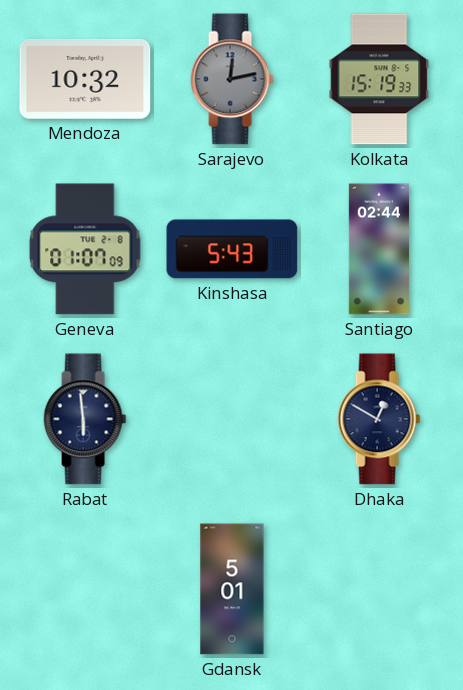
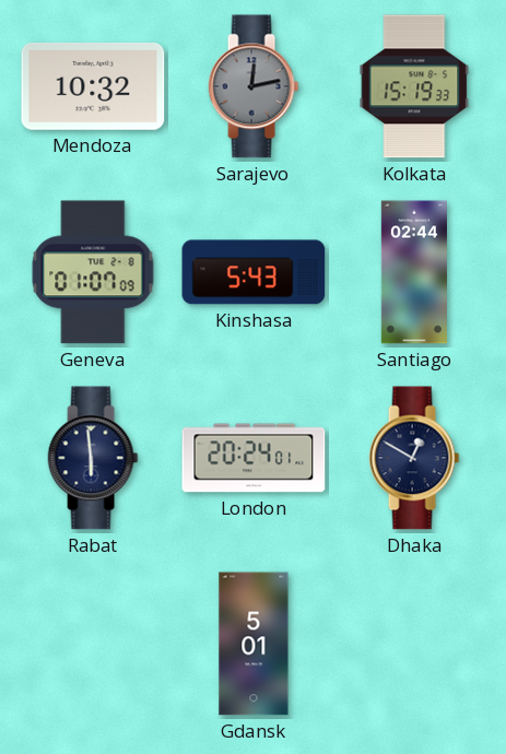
London: none -> 20:24 (254, 458)
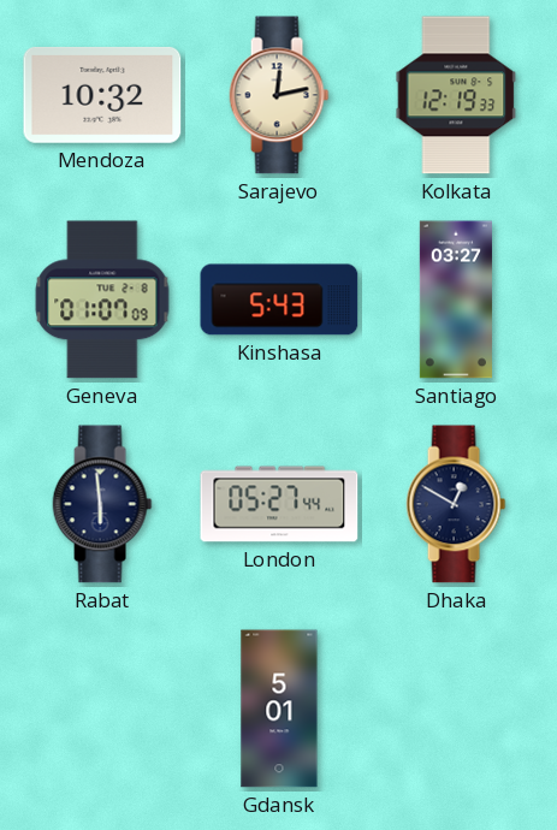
Sarajevo dial: grey -> cream (279, 95)
Kolkata: 15:19 -> 12:19 (456, 95)
Santiago: 02:44 -> 03:27 (456, 300)
London: 20:24 -> 05:27 (279, 504)
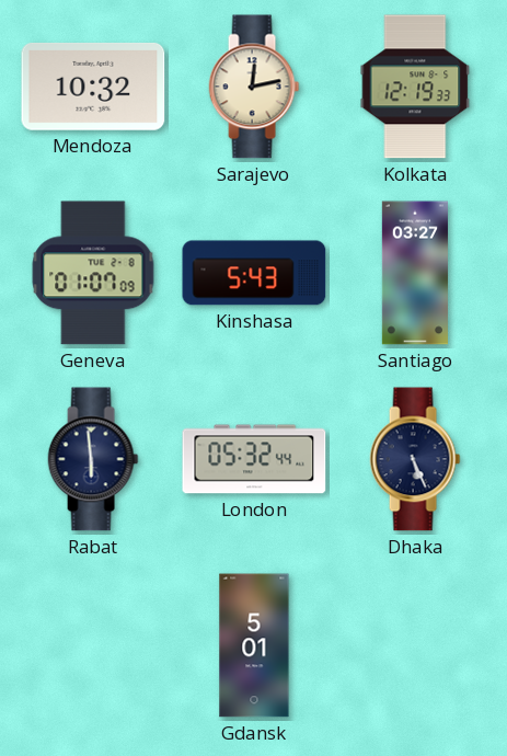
London: 05:27 -> 05:32 (254, 459)
Dhaka: 12:50 -> 5:26 (415, 459)
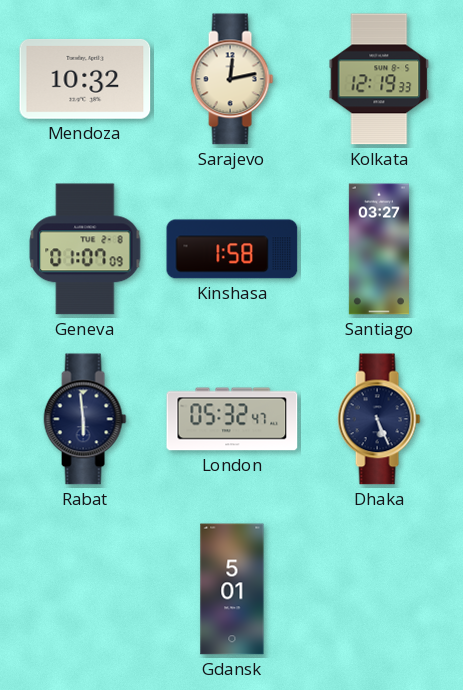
Kinshasa: 5:43 -> 1:58 (232, 249)
London: 05:32:44 -> 05:32:47 (232, 419)
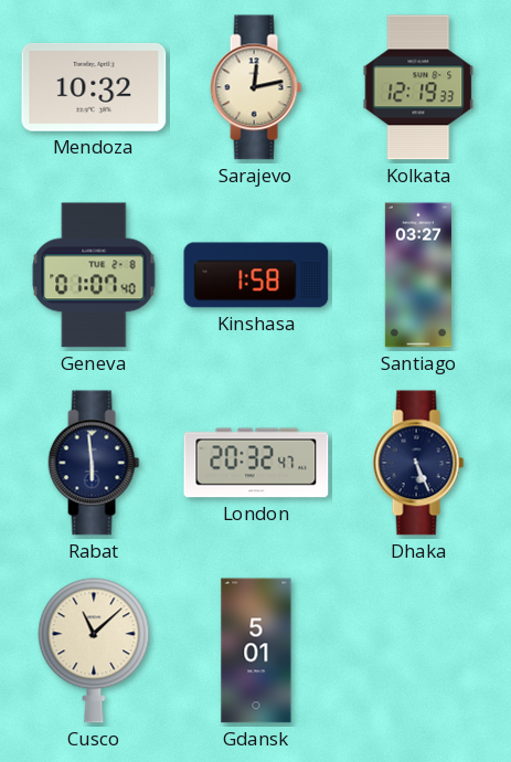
Geneva: 01:07:09 -> 01:07:40 (94, 275)
London: 05:32 -> 20:32 (256, 463)
Cusco: none -> 11:08 (94, 650)
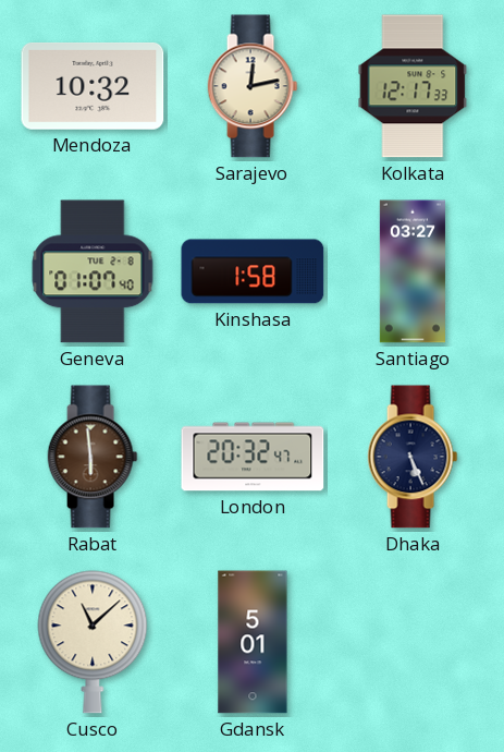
Kolkata: 12:19 -> 12:17 (413, 86)
Rabat dial: navy -> brown (93, 457)
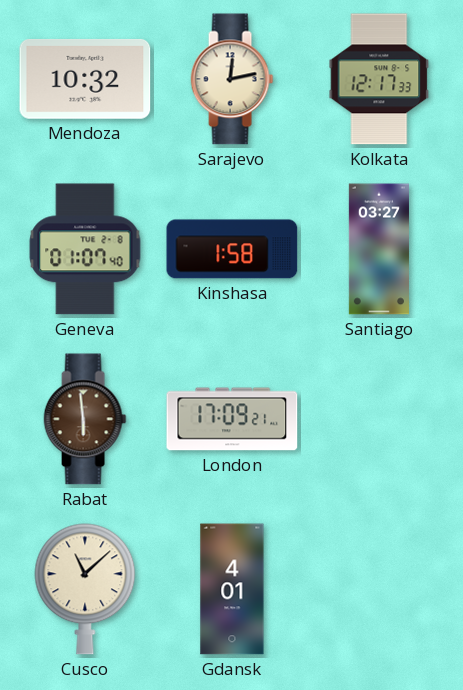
London: 20:32 -> 17:09 (232, 419)
Dhaka: 5:26 -> none (413, 457)
Gdansk: 5:01 -> 4:01 (232, 589)
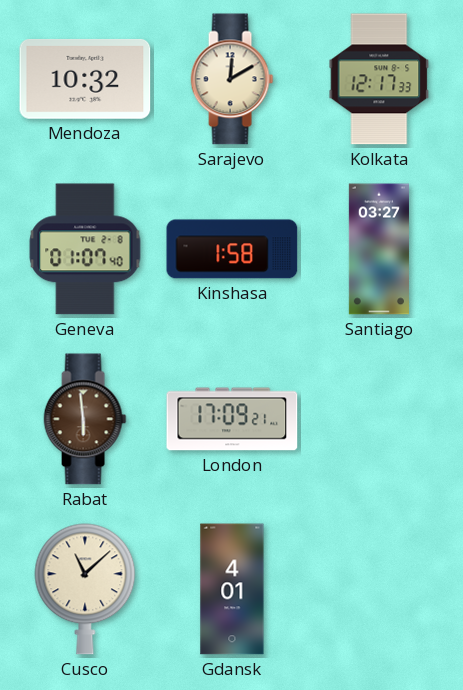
Sarajevo: 12:13 -> 12:10 (232, 79)
